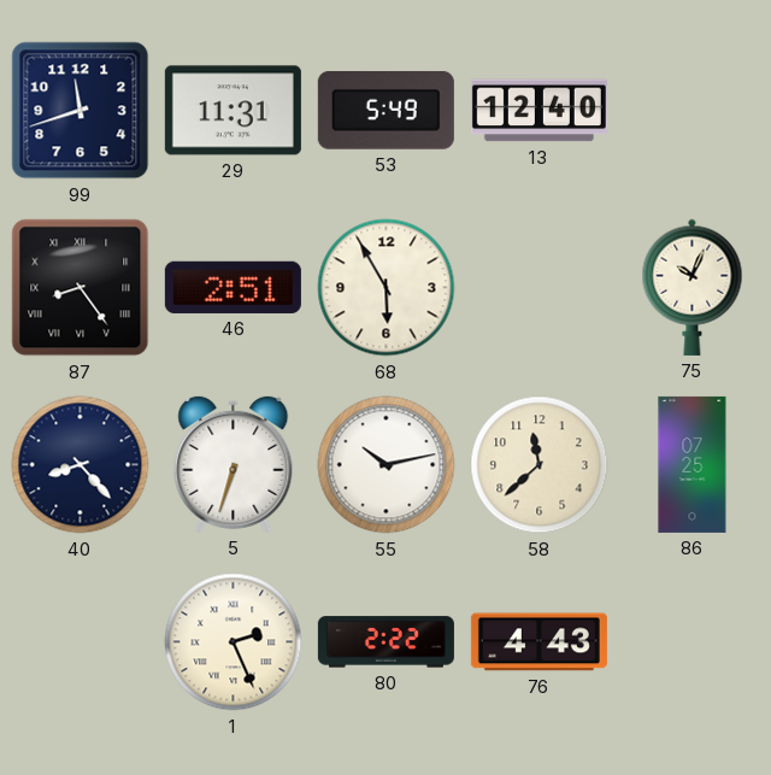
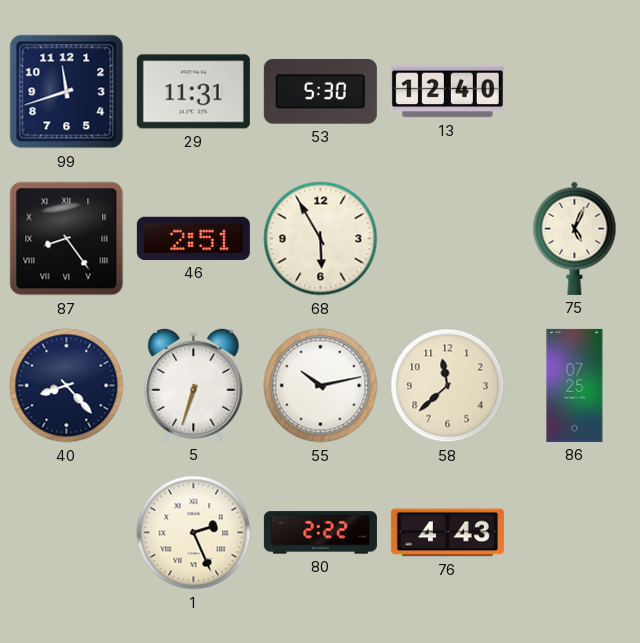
53: 5:49 -> 5:30 (320, 91)
75: 10:04 -> 5:04 (575, 238)
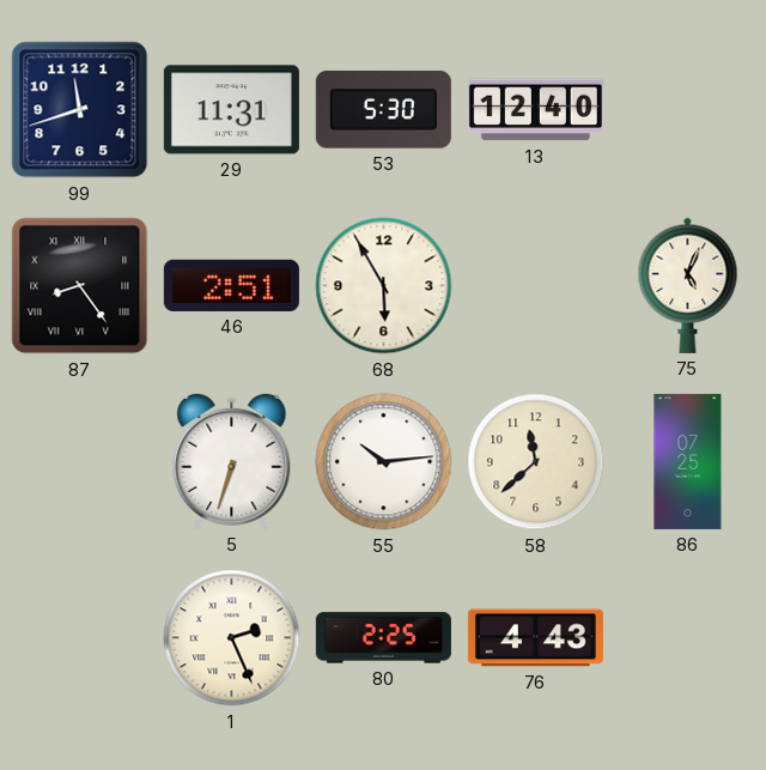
40: 8:23 -> none (67, 386)
55: 10:13 -> 10:14 (384, 462)
80: 2:22 -> 2:25 (383, 638)
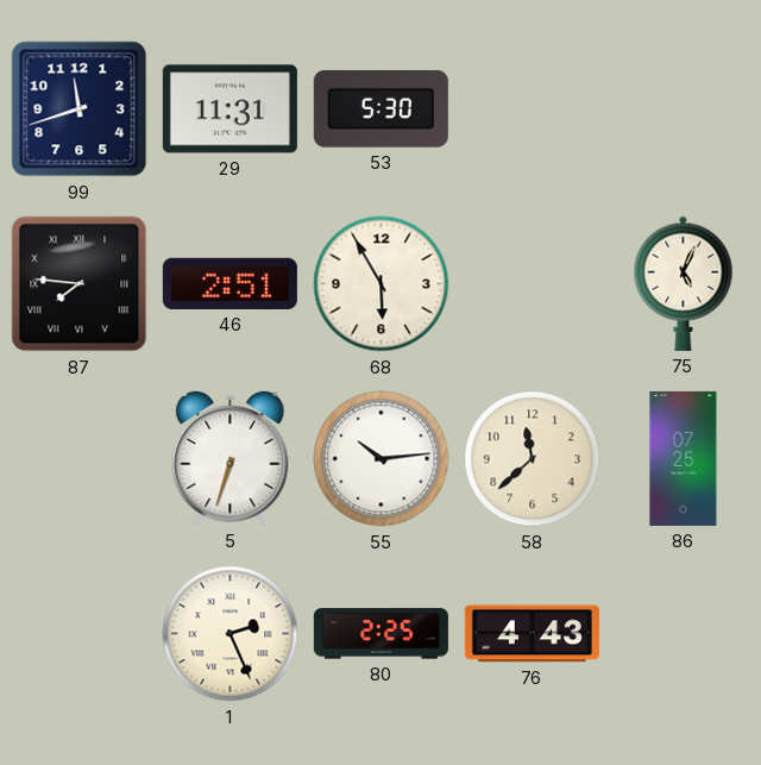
13: 12:40 -> none (535, 110)
87: 8:24 -> 7:46 (80, 284)
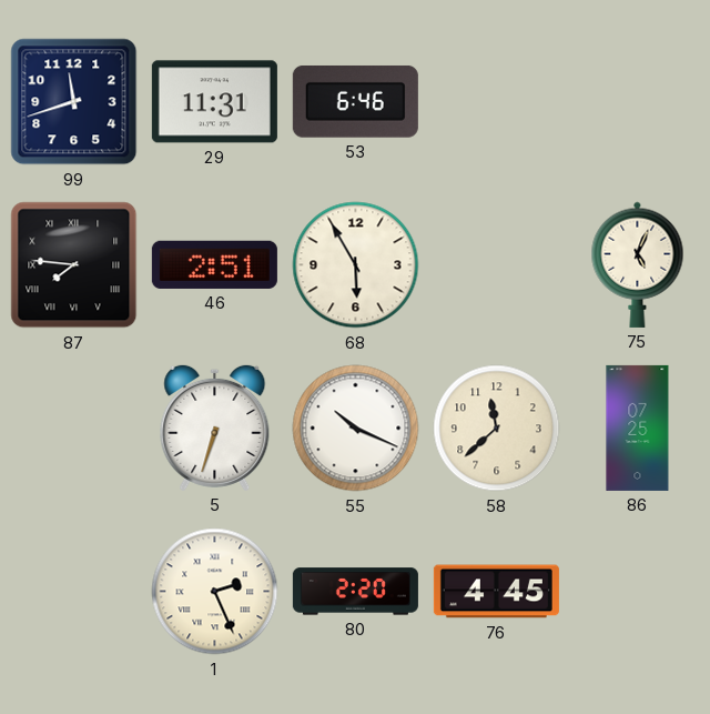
53: 5:30 -> 6:46 (355, 101)
55: 10:14 -> 10:19 (356, 429)
80: 2:25 -> 2:20 (355, 592)
76: 4:43 -> 4:45 (496, 592)
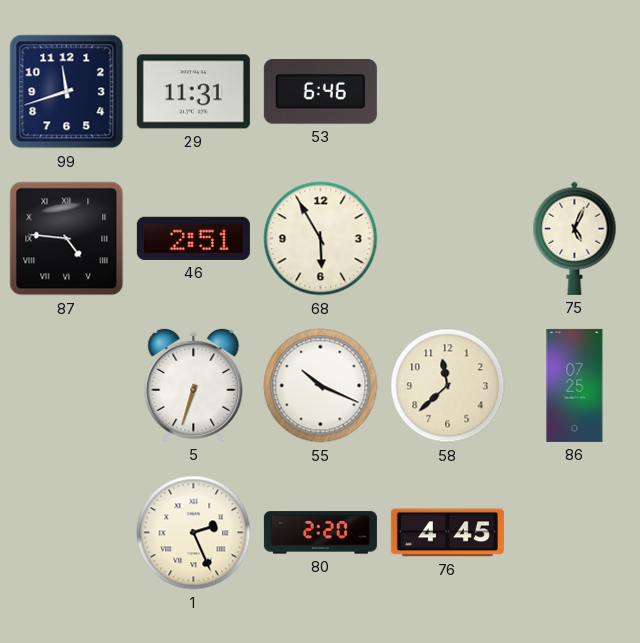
87: 7:46 -> 4:46 (67, 239)
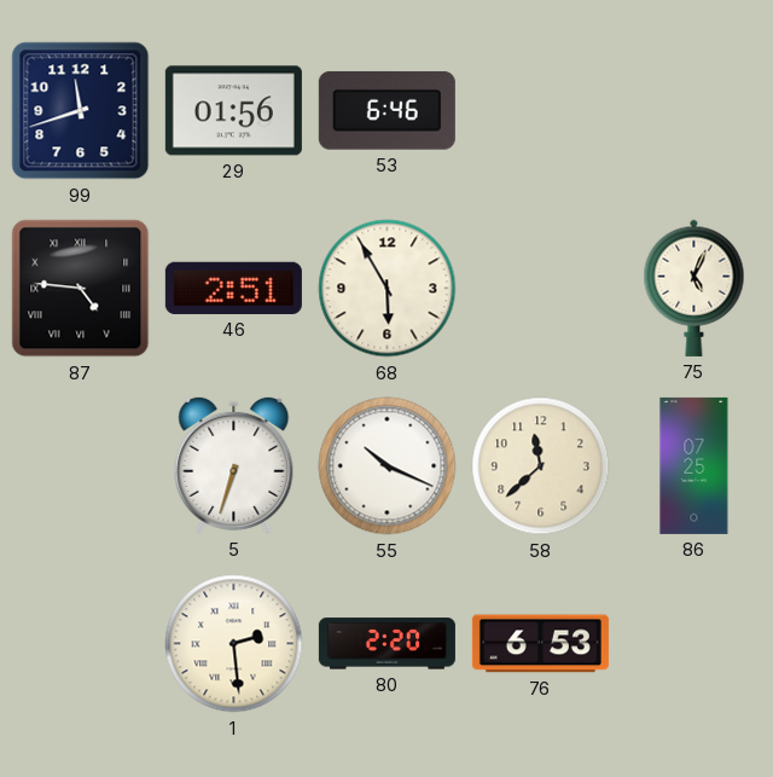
29: 11:31 -> 01:56 (233, 111)
1: 2:26 -> 2:29 (234, 644)
76: 4:45 -> 6:53 (540, 644)
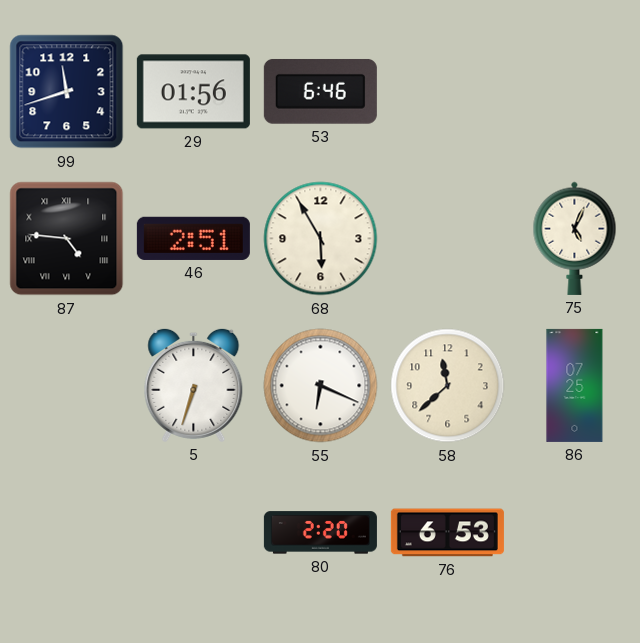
55: 10:19 -> 6:19 (321, 386)
1: 2:29 -> none (234, 644)
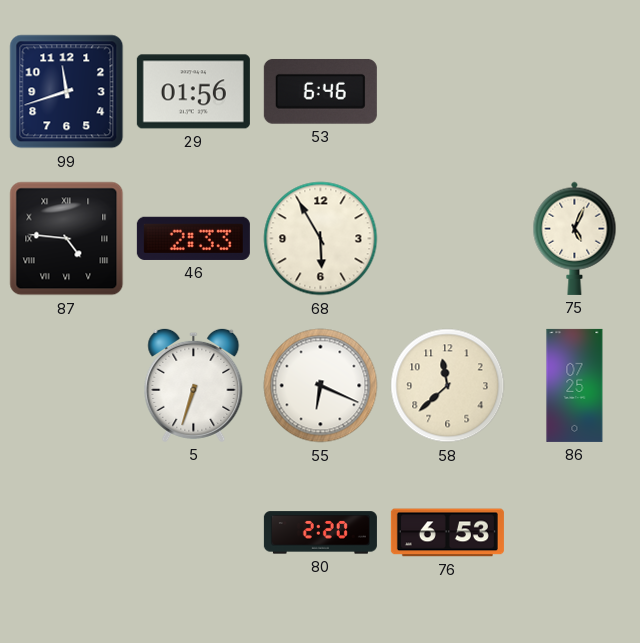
46: 2:51 -> 2:33 (193, 238)
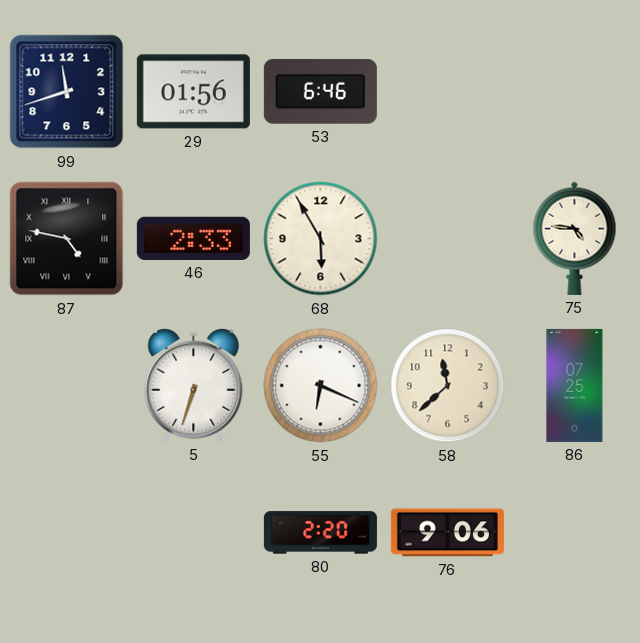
87: 4:46 -> 4:47 (67, 239)
75: 5:04 -> 4:46 (575, 238)
76: 6:53 -> 9:06 (447, 533)
